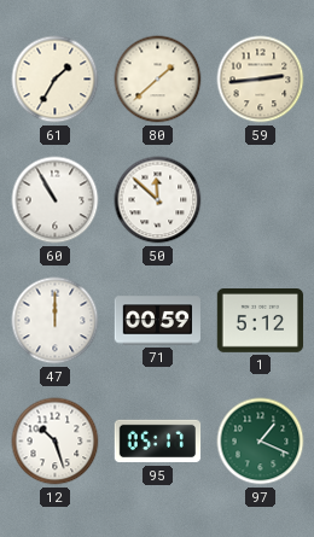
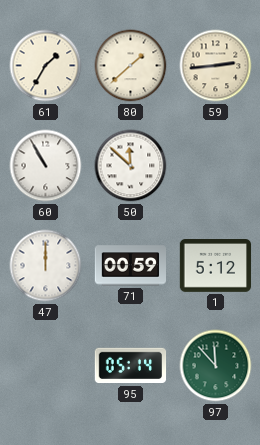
12: 10:27 -> none (56, 442)
95: 05:17 -> 05:14 (131, 366)
97: 1:19 -> 11:53 (216, 366)
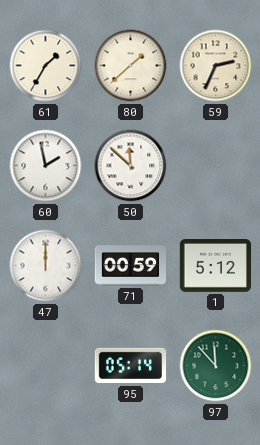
59: 2:44 -> 2:34 (216, 66)
60: 10:55 -> 1:58 (46, 166)
